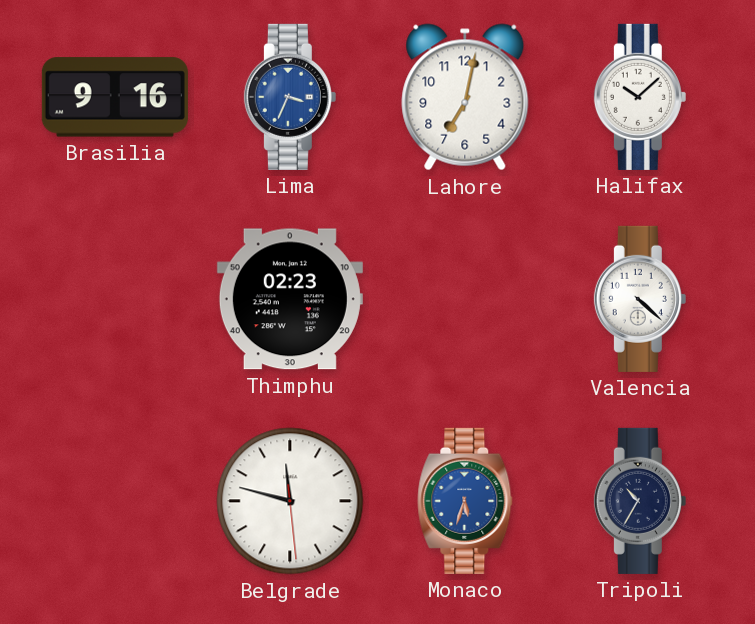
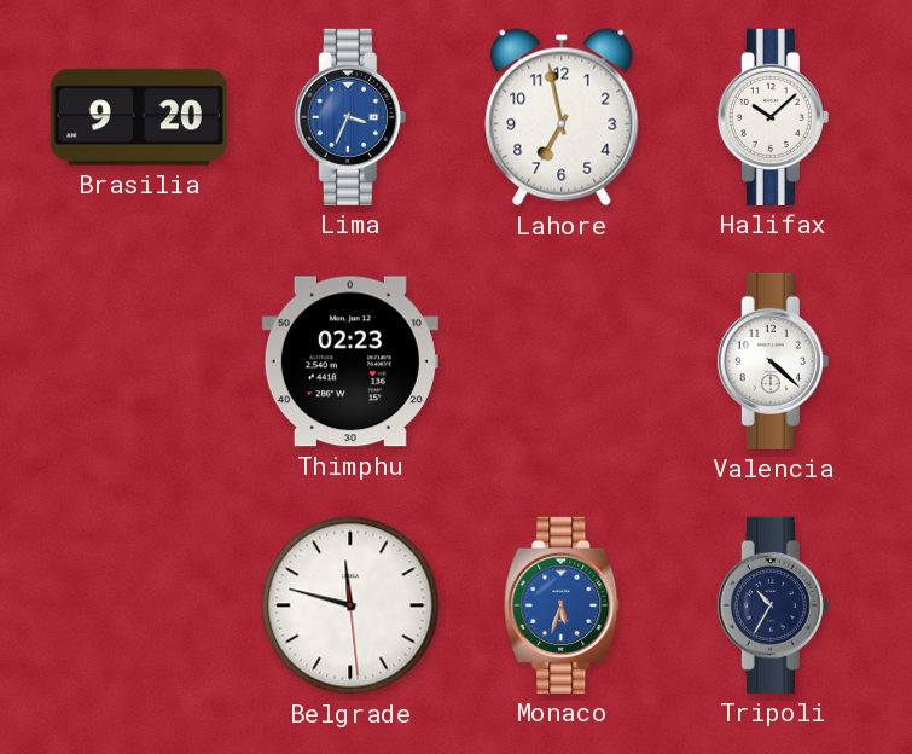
Brasilia: 9:16 -> 9:20 (139, 117)
Lahore: 7:02 -> 6:58 (562, 117)
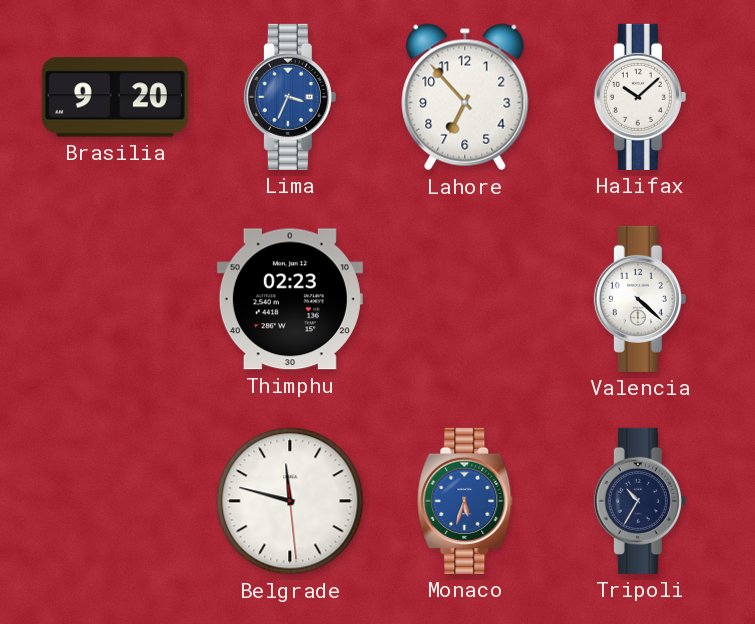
Lahore: 6:58 -> 6:53 (465, 97)
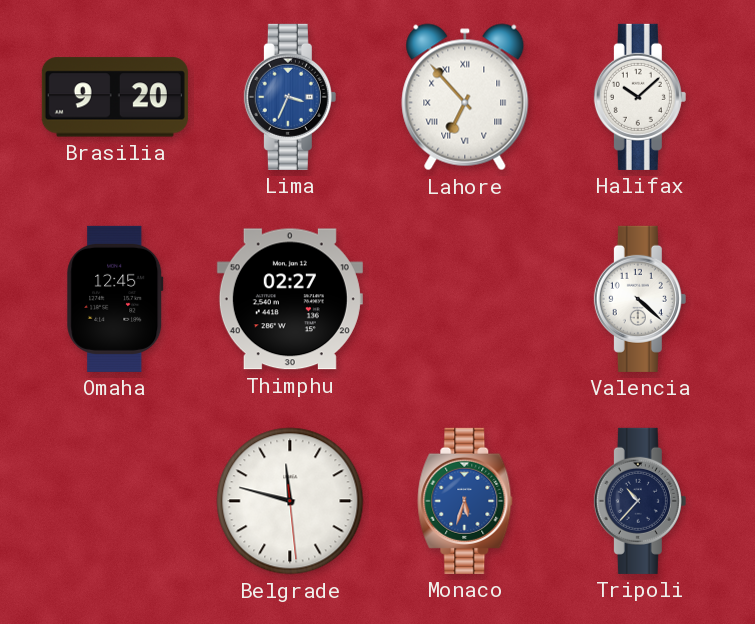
Lahore numerals: Arabic -> Roman (465, 97)
Omaha: none -> 12:45 (115, 299)
Thimphu: 02:23 -> 02:27 (290, 299)
Tripoli: 10:35 -> 10:37 (640, 501)
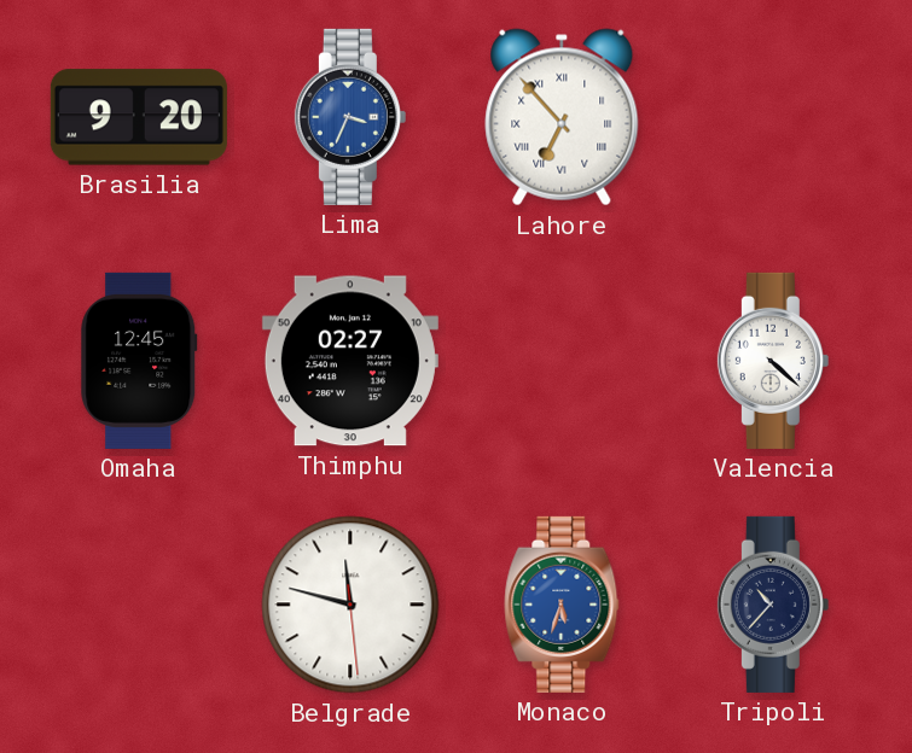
Halifax: 10:08 -> none (640, 97)
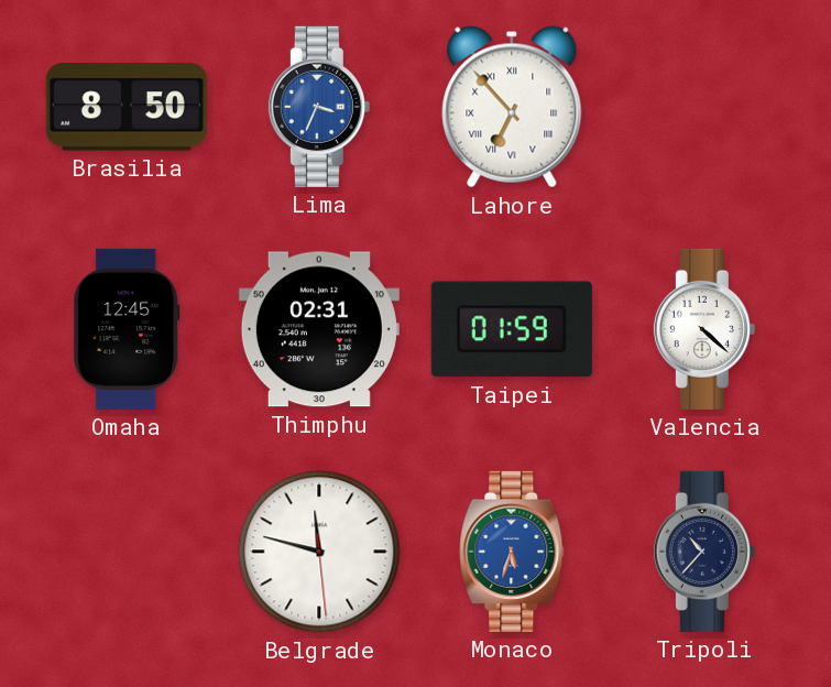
Brasilia: 9:20 -> 8:50 (127, 107)
Thimphu: 02:27 -> 02:31 (319, 329)
Taipei: none -> 01:59 (512, 329)
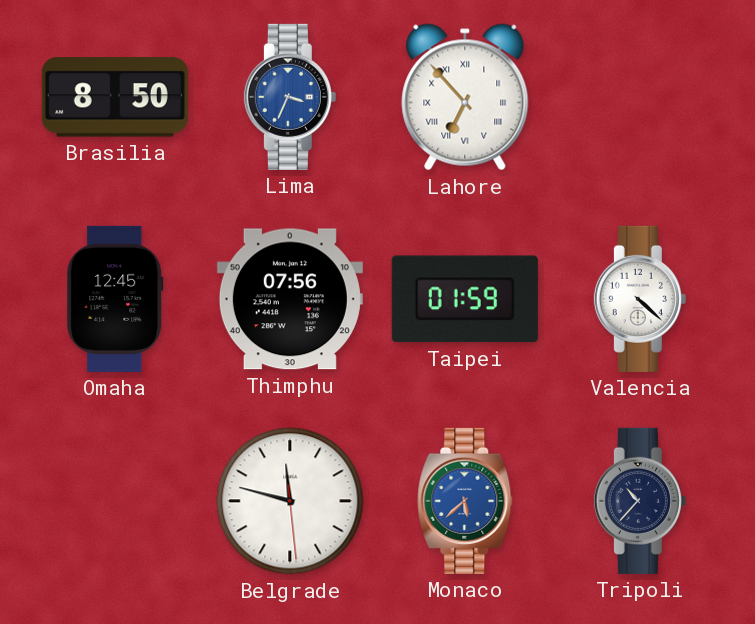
Thimphu: 02:31 -> 07:56 (290, 299)
Monaco: 5:33 -> 5:38 (465, 501)
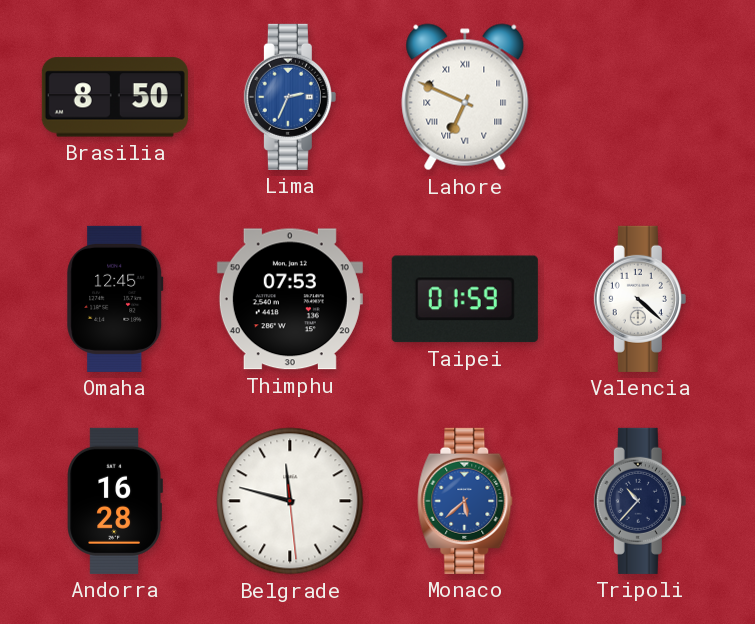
Lima: 3:34 -> 2:34 (290, 97)
Lahore: 6:53 -> 6:49 (465, 97)
Thimphu: 07:56 -> 07:53 (290, 299)
Andorra: none -> 16:28 (115, 501)
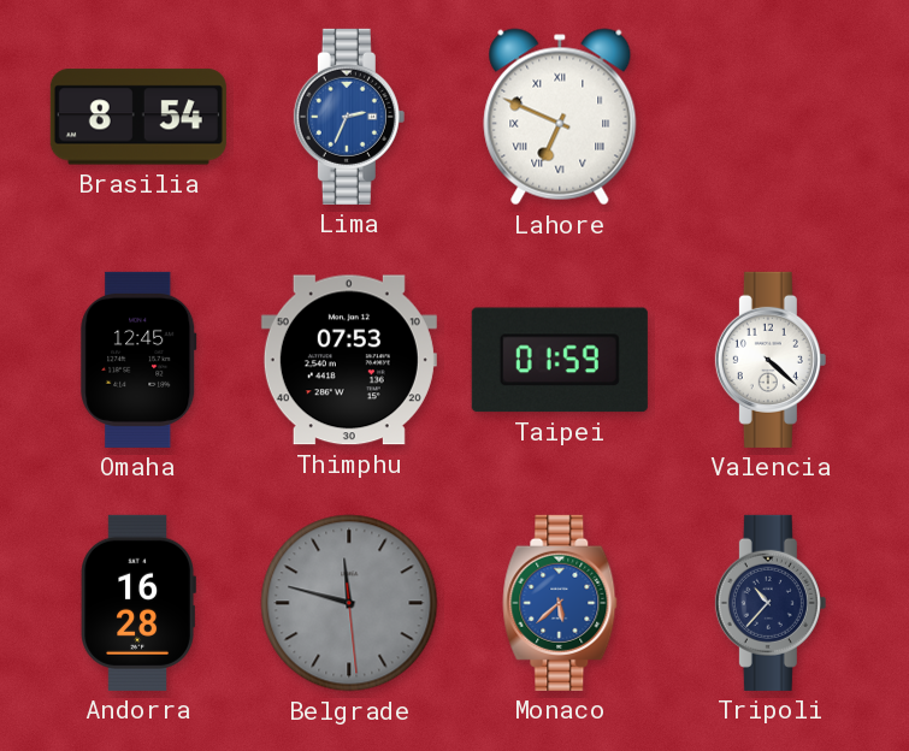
Brasilia: 8:50 -> 8:54 (138, 117)
Belgrade dial: white -> grey (349, 603)
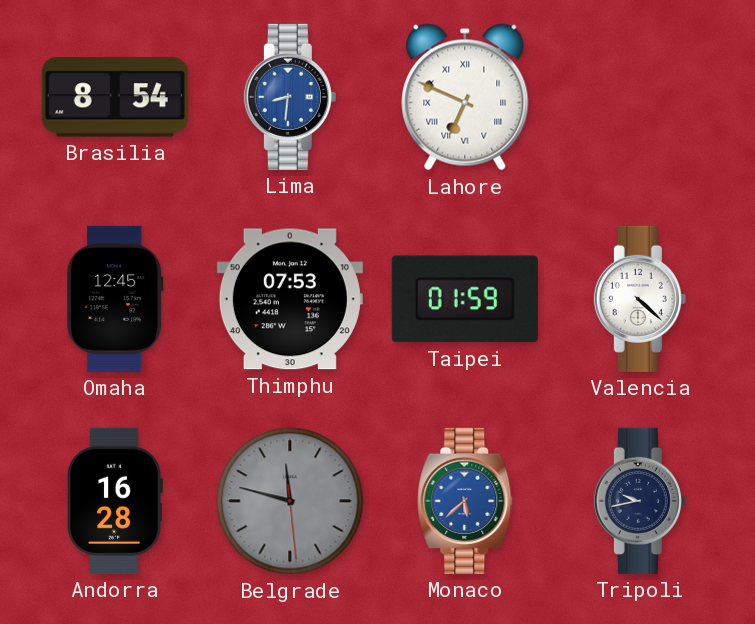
Lima: 2:34 -> 8:31 (290, 97)
Tripoli: 10:37 -> 9:43 (640, 501)
